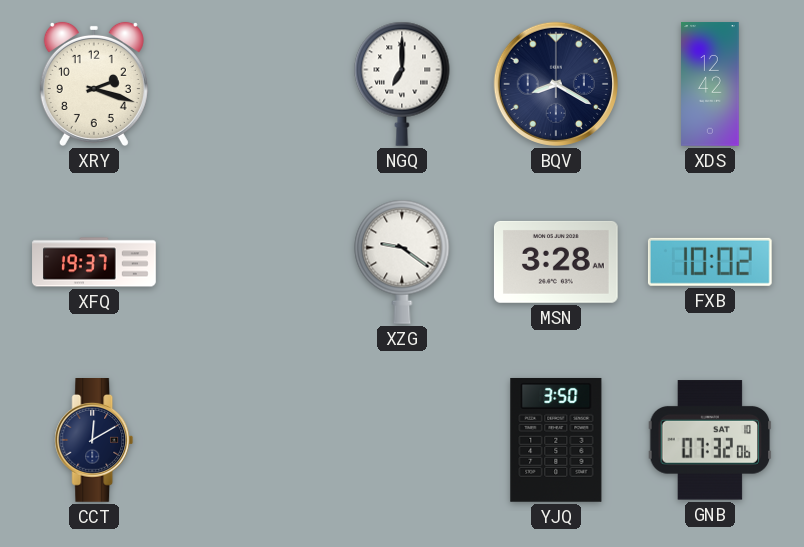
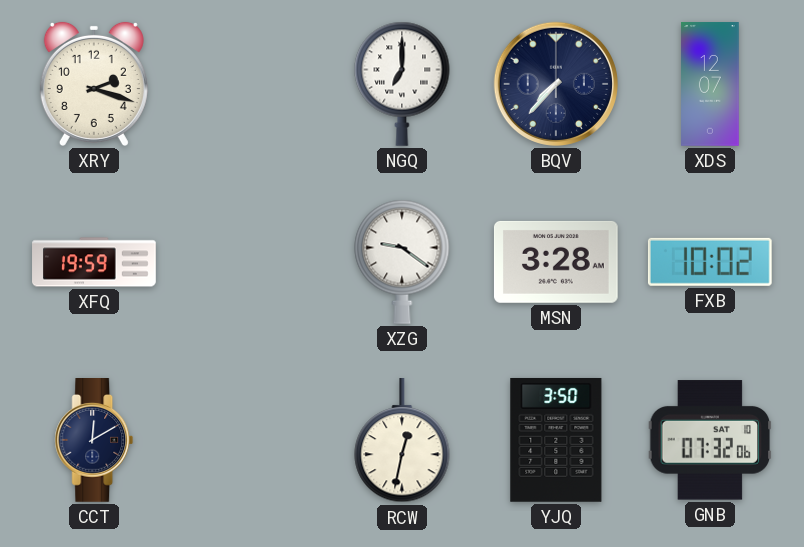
BQV: 8:20 -> 7:37 (556, 84)
XDS: 12:42 -> 12:07 (710, 84)
XFQ: 19:37 -> 19:59 (94, 262)
RCW: none -> 12:32 (402, 441)
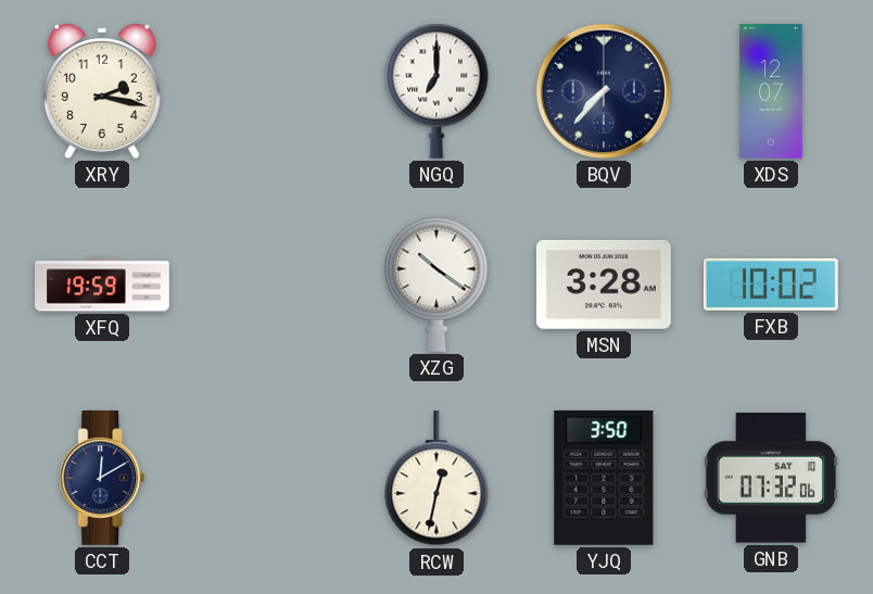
XRY: 2:18 -> 2:17 (102, 91)
XZG: 9:21 -> 10:21 (436, 285)
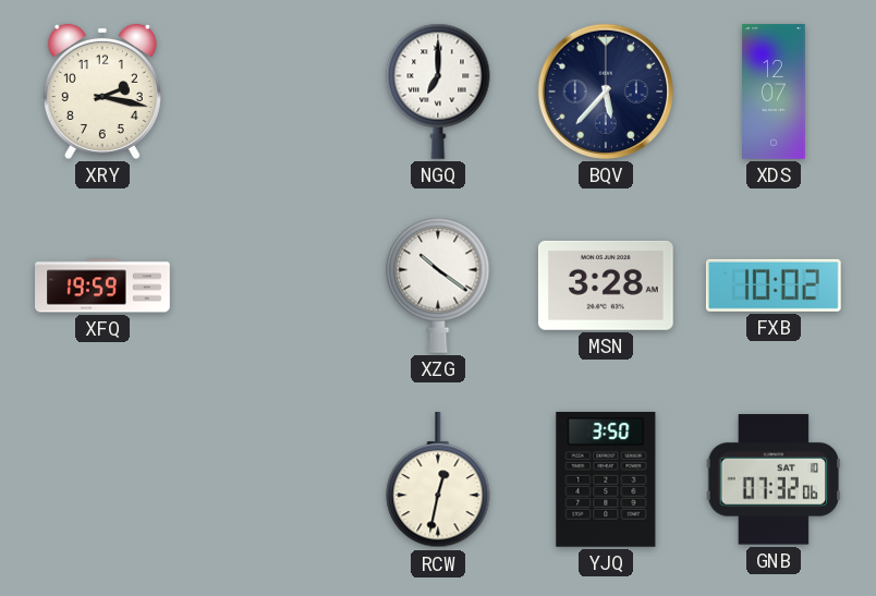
BQV: 7:37 -> 5:37 (606, 92)
CCT: 12:10 -> none (102, 479)
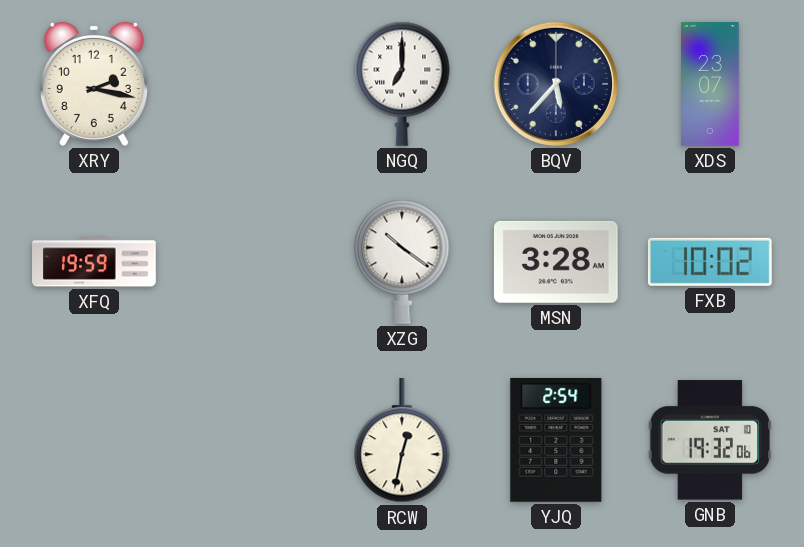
XDS: 12:07 -> 23:07 (710, 84)
YJQ: 3:50 -> 2:54 (556, 440)
GNB: 07:32 -> 19:32 (710, 440)
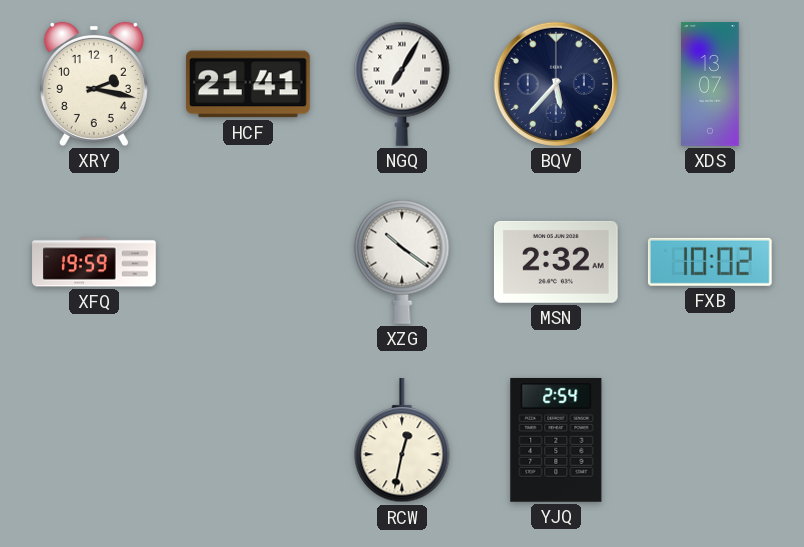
HCF: none -> 21:41 (248, 84)
NGQ: 7:00 -> 7:05 (402, 84)
XDS: 23:07 -> 13:07 (710, 84)
MSN: 3:28 -> 2:32 (556, 262)
GNB: 19:32 -> none (710, 440)
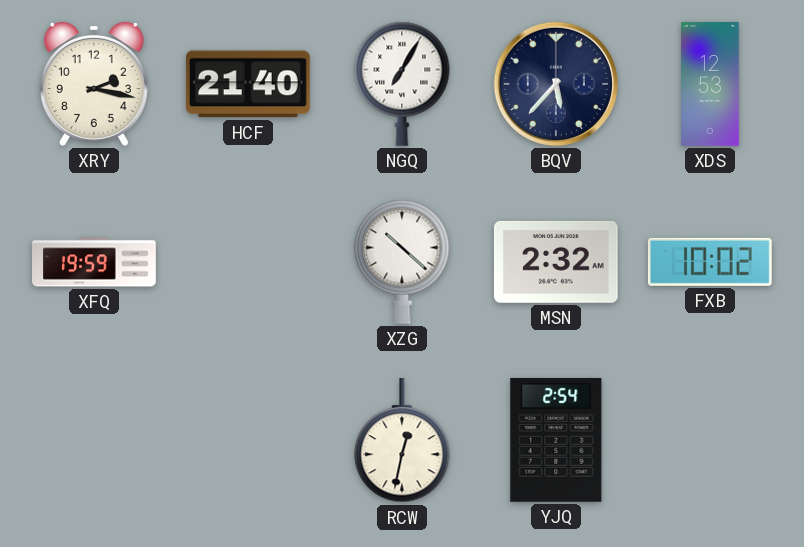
HCF: 21:41 -> 21:40 (248, 84)
XDS: 13:07 -> 12:53 (710, 84)
XZG: 10:21 -> 10:22 (402, 262)
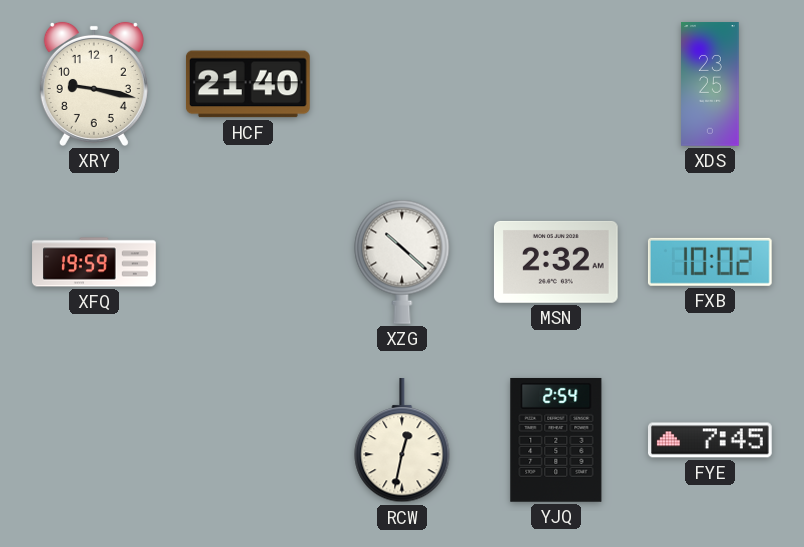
XRY: 2:17 -> 9:17 (94, 84)
NGQ: 7:05 -> none (402, 84)
BQV: 5:37 -> none (556, 84)
XDS: 12:53 -> 23:25 (710, 84)
FYE: none -> 7:45 (711, 440)
